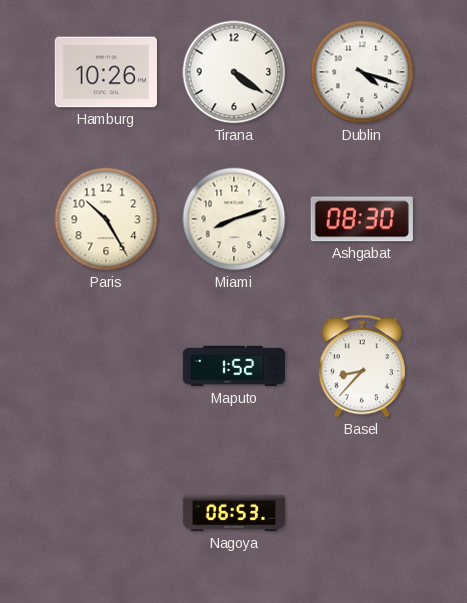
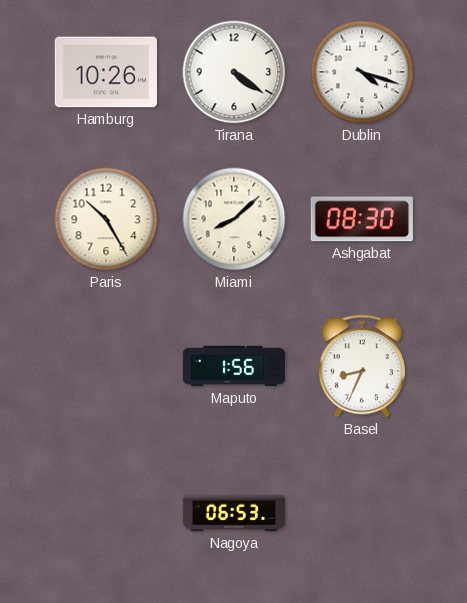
Miami: 8:12 -> 8:08 (234, 219)
Maputo: 1:52 -> 1:56 (233, 366)
Basel: 8:37 -> 8:34 (362, 366)
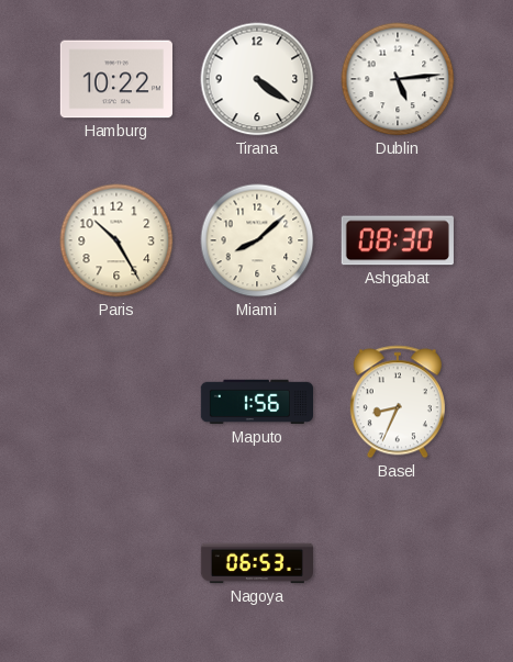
Hamburg: 10:26 -> 10:22 (116, 79)
Dublin: 4:18 -> 5:14 (398, 79)
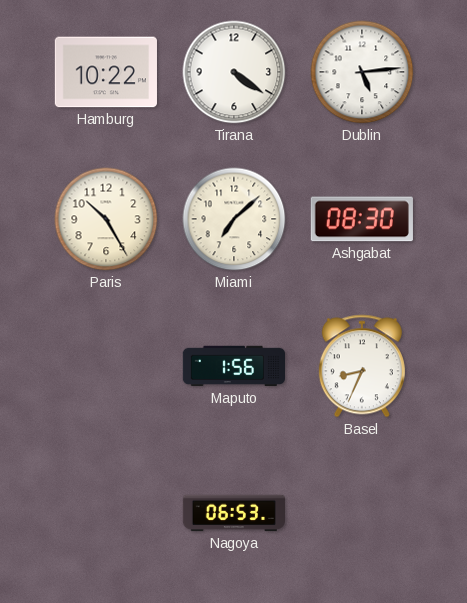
Miami: 8:08 -> 7:08 (234, 219)
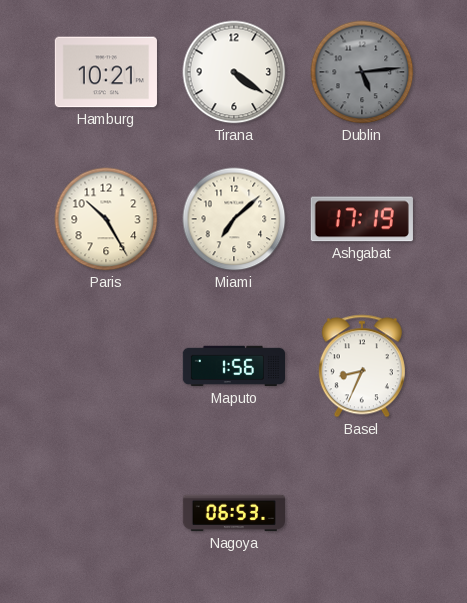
Hamburg: 10:22 -> 10:21 (106, 72)
Dublin dial: white -> grey (362, 72)
Ashgabat: 08:30 -> 17:19 (362, 219)
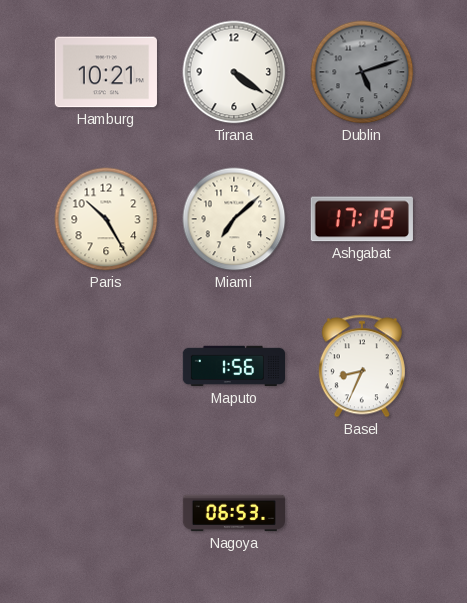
Dublin: 5:14 -> 5:12 (362, 72)
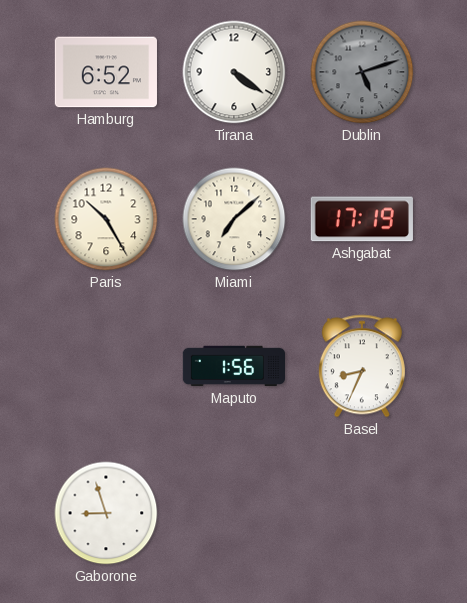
Hamburg: 10:21 -> 6:52 (106, 72)
Gaborone: none -> 8:57 (106, 513)
Nagoya: 06:53 -> none (233, 513)
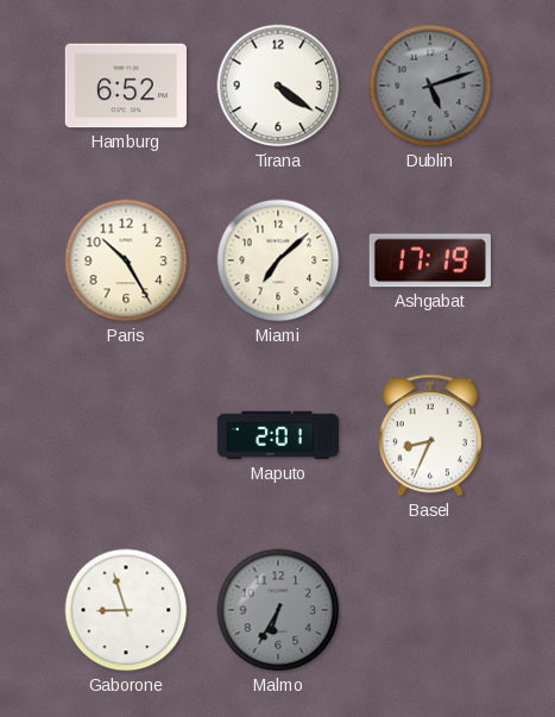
Maputo: 1:56 -> 2:01 (277, 435)
Malmo: none -> 6:35 (278, 610)
